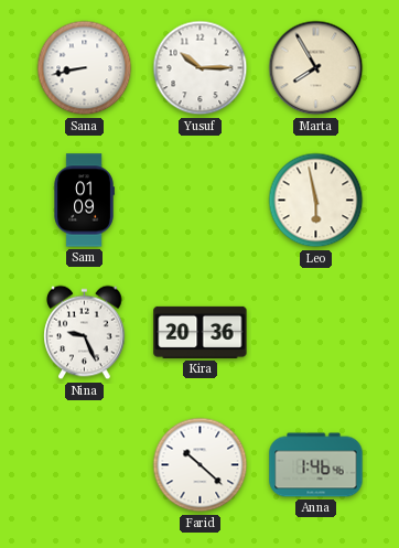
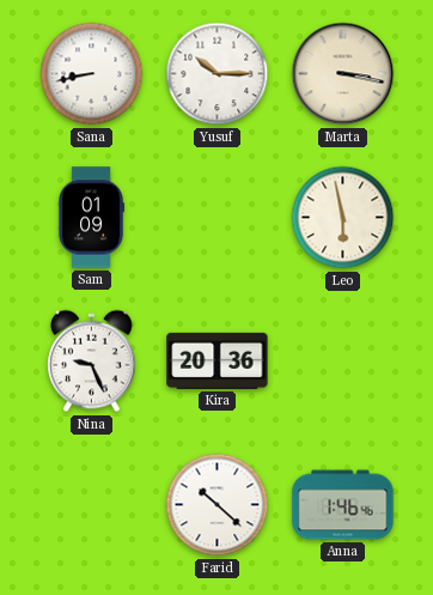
Marta: 7:55 -> 3:17 (343, 74)
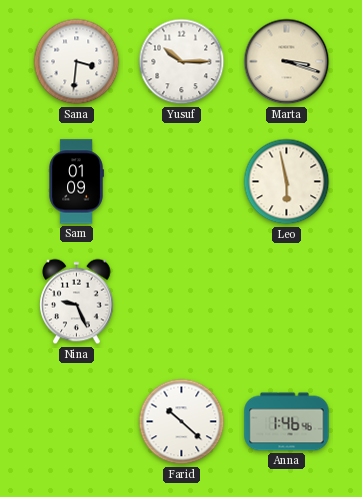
Sana: 8:43 -> 3:31 (77, 62)
Marta: 3:17 -> 3:18 (287, 62)
Kira: 20:36 -> none (218, 360)
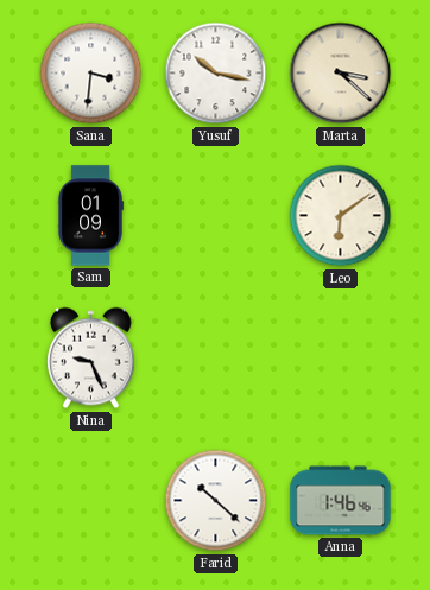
Yusuf: 10:15 -> 10:17 (216, 74)
Marta: 3:18 -> 3:22 (341, 74)
Leo: 5:58 -> 6:09 (341, 216)
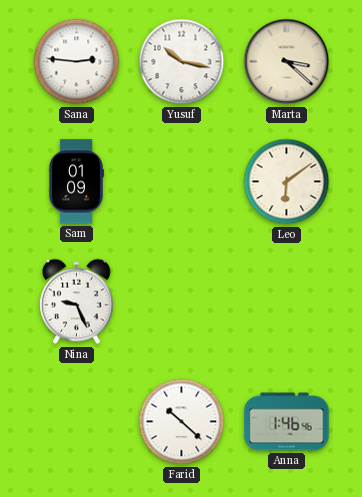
Sana: 3:31 -> 2:46 (77, 62)
